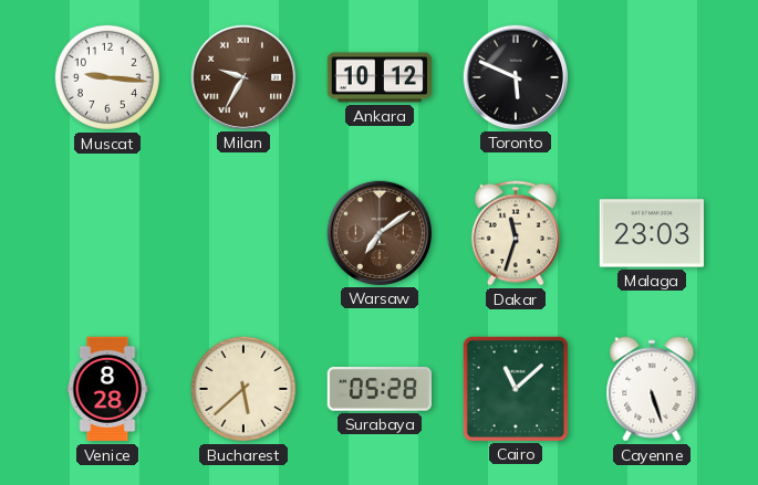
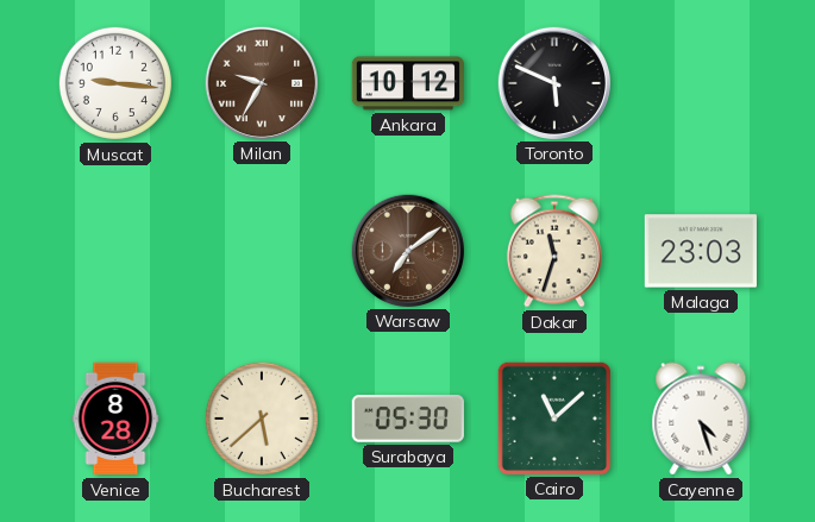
Surabaya: 05:28 -> 05:30 (407, 420)
Cayenne: 5:27 -> 4:27 (701, 419)
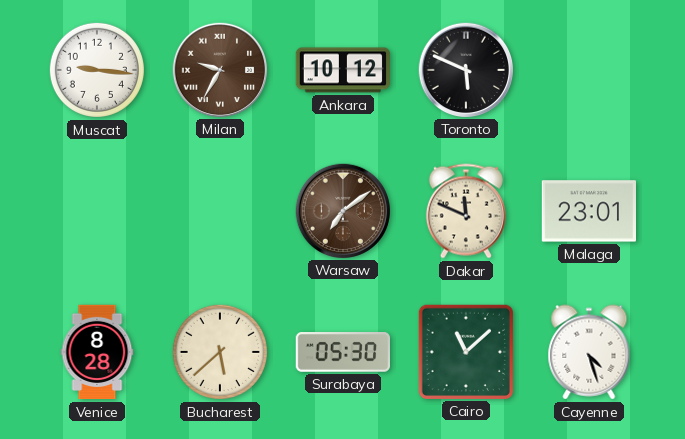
Dakar: 11:33 -> 11:49 (466, 211)
Malaga: 23:03 -> 23:01 (588, 211)
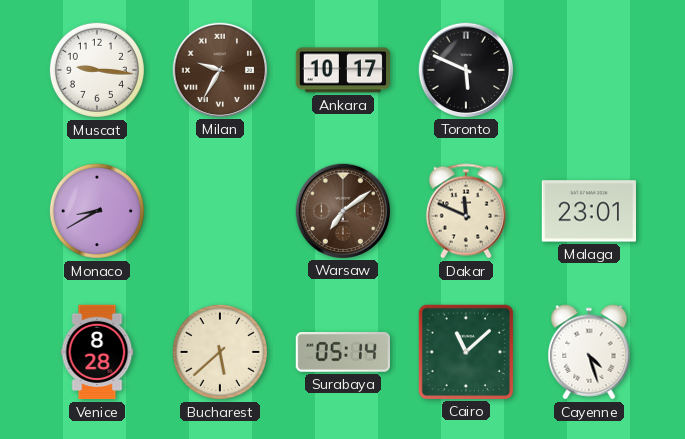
Ankara: 10:12 -> 10:17 (342, 70)
Monaco: none -> 8:40 (97, 211)
Surabaya: 05:30 -> 05:14 (342, 353)
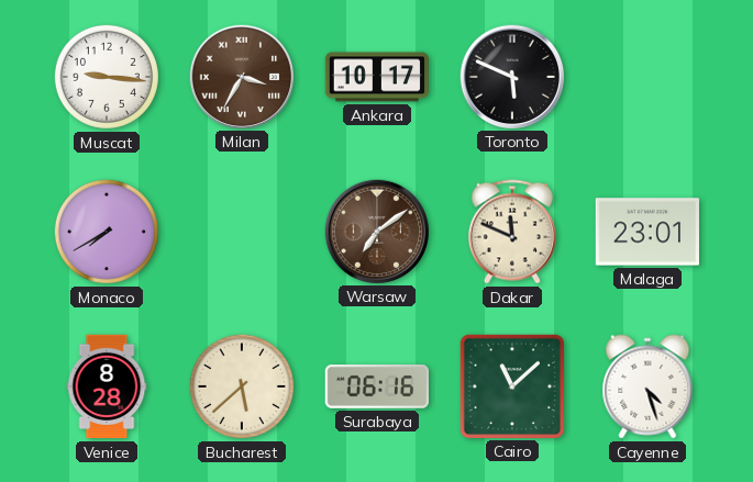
Milan: 9:35 -> 3:35 (241, 76)
Monaco: 8:40 -> 7:40 (107, 232)
Surabaya: 05:14 -> 06:16 (376, 388)
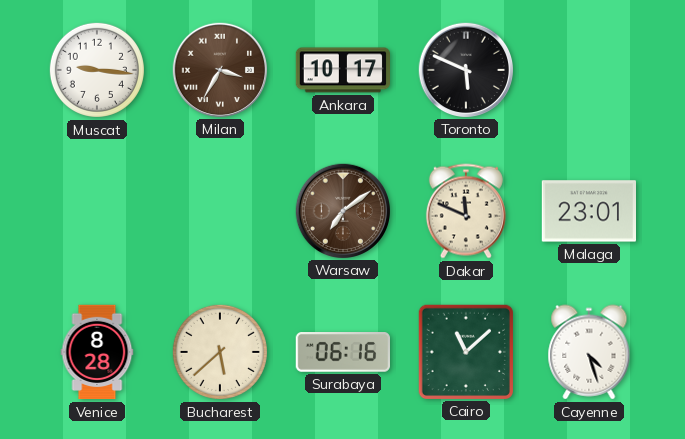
Monaco: 7:40 -> none (107, 232)
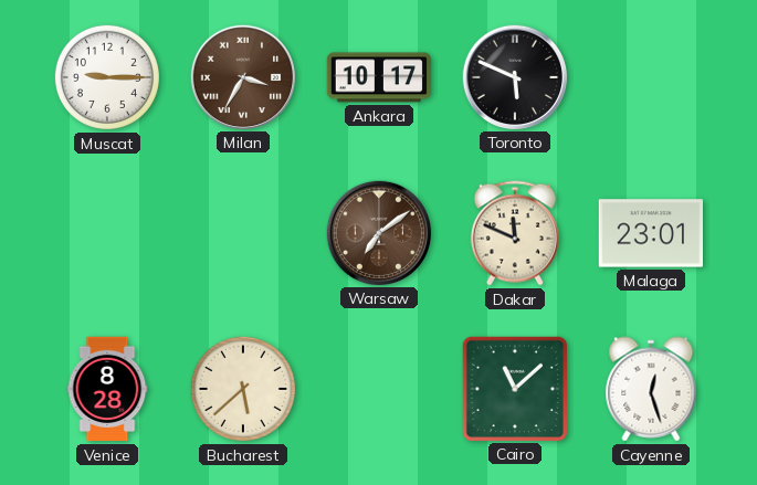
Muscat: 9:16 -> 9:15 (107, 77)
Surabaya: 06:16 -> none (342, 353)
Cayenne: 4:27 -> 12:27 (651, 389)
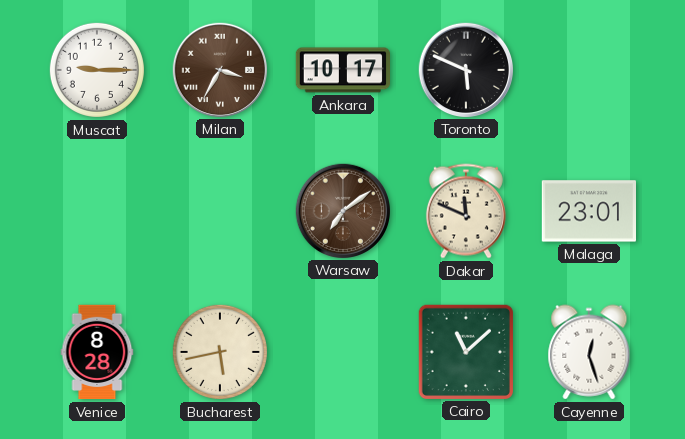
Bucharest: 5:38 -> 5:43 (220, 352)
